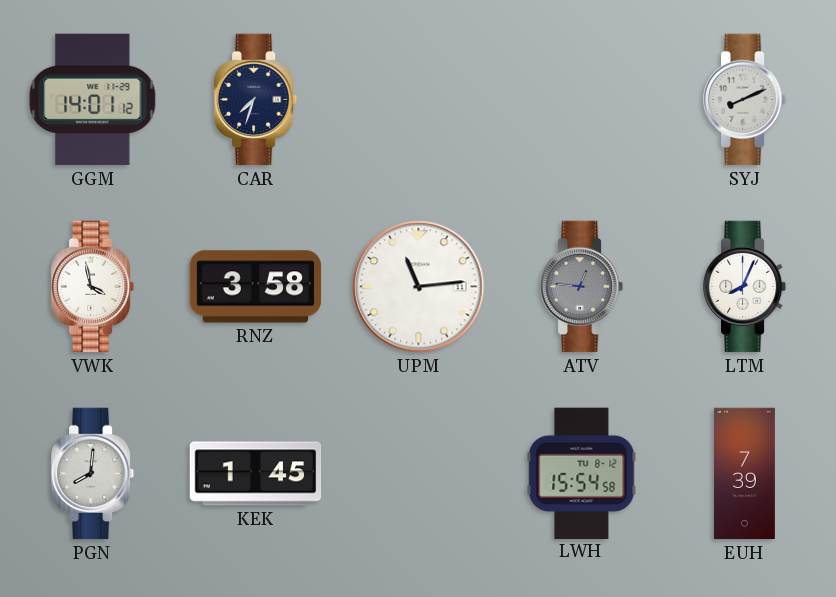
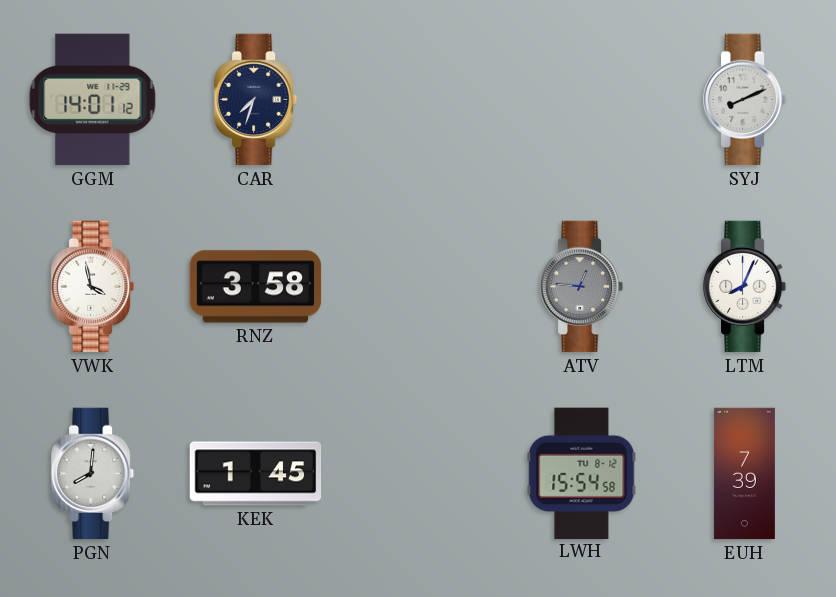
UPM: 11:14 -> none (419, 287)
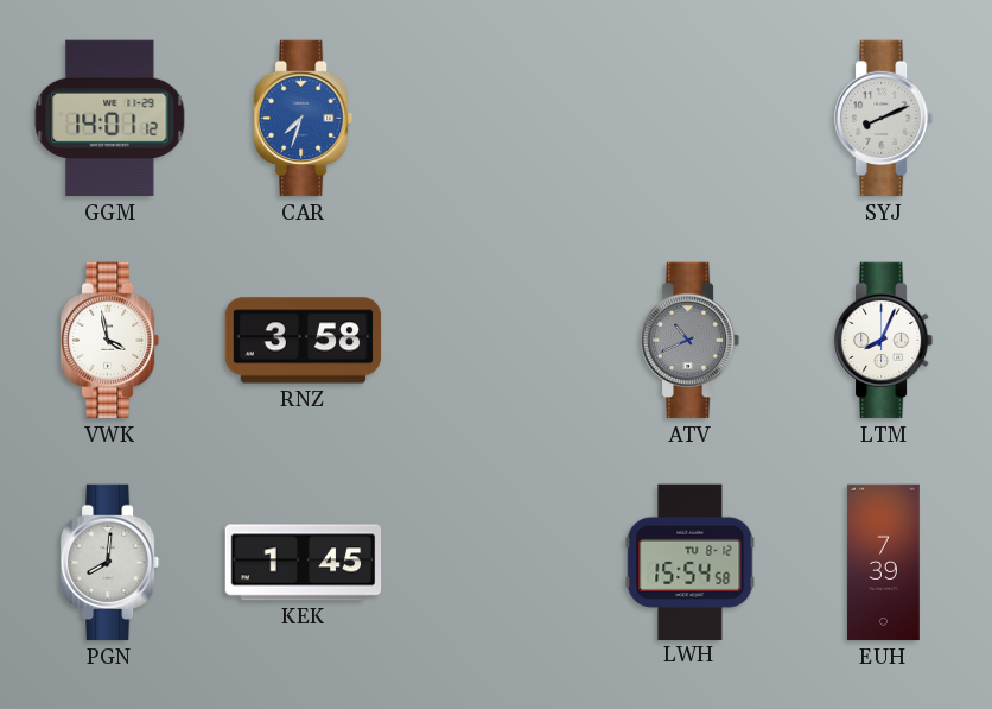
CAR dial: navy -> blue (304, 119)
ATV: 12:46 -> 10:41 (691, 341)
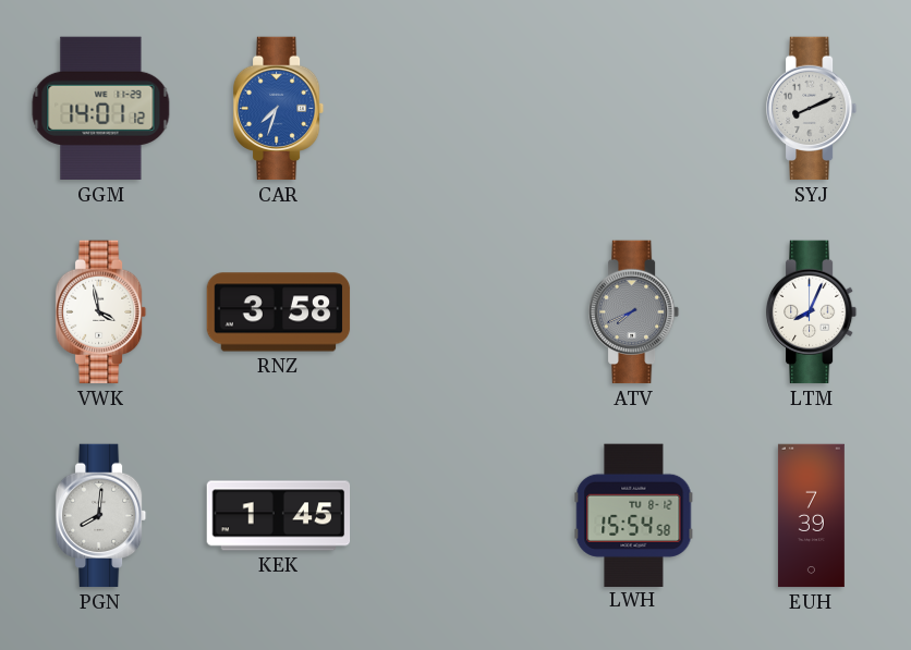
ATV: 10:41 -> 7:41 (634, 312)
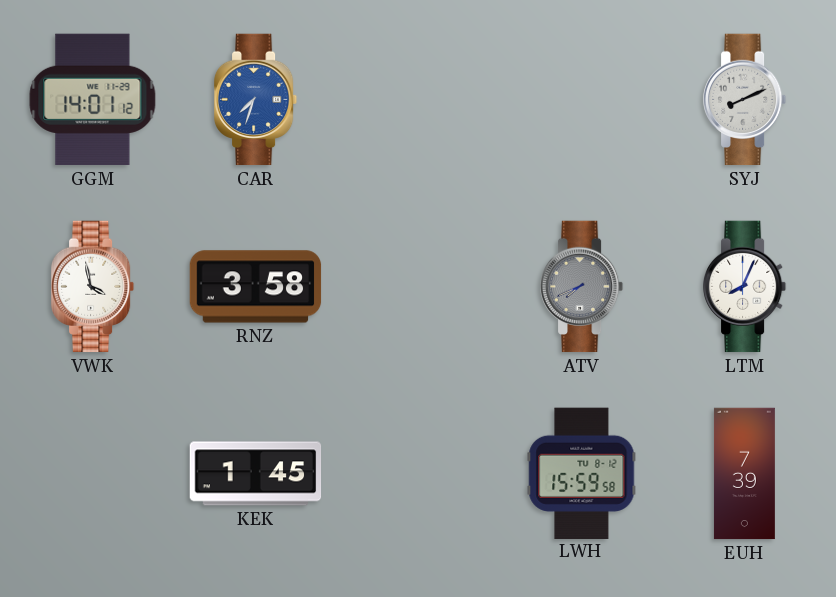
PGN: 8:01 -> none (101, 516)
LWH: 15:54 -> 15:59 (582, 473)
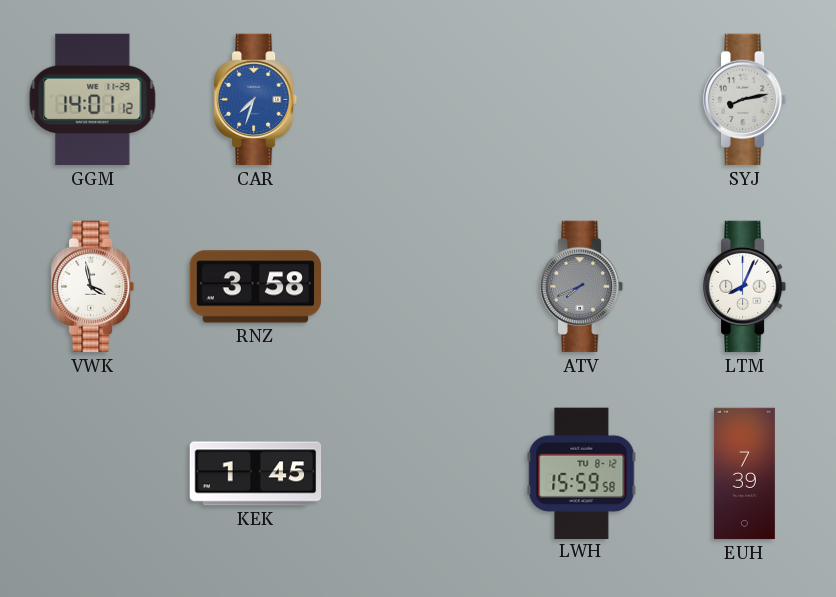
SYJ: 8:11 -> 8:13 (745, 100)
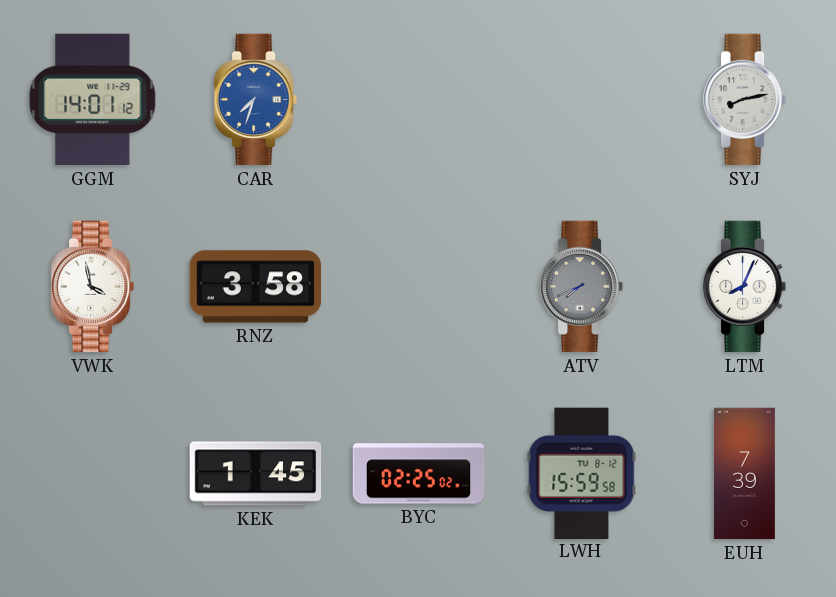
BYC: none -> 02:25 (419, 474)
